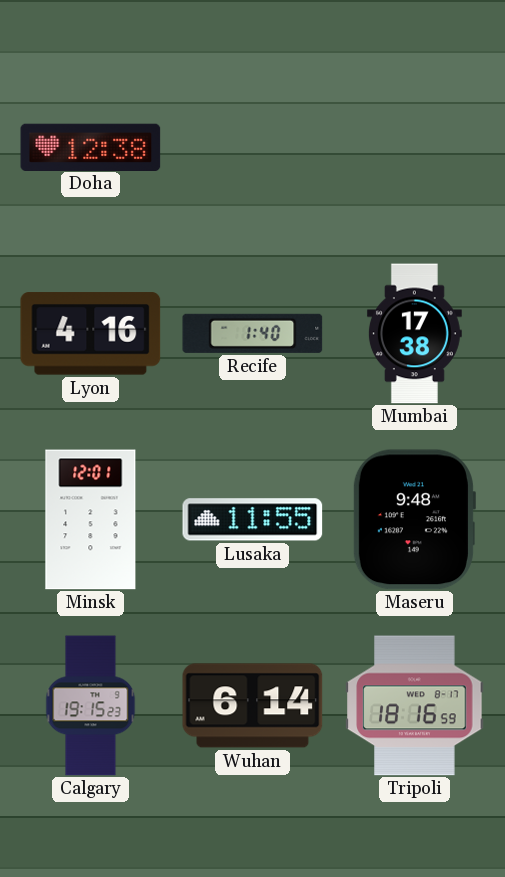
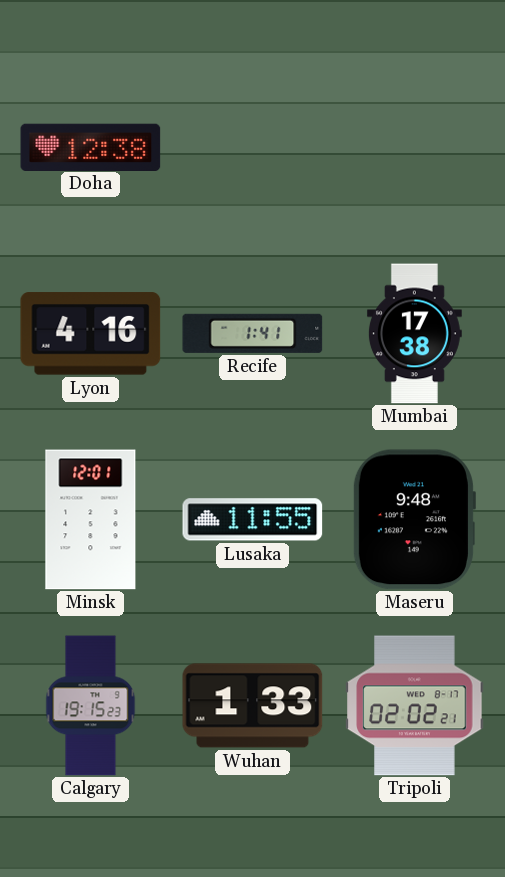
Recife: 1:40 -> 1:41 (253, 333)
Wuhan: 6:14 -> 1:33 (253, 706)
Tripoli: 18:16 -> 02:02 (415, 706)
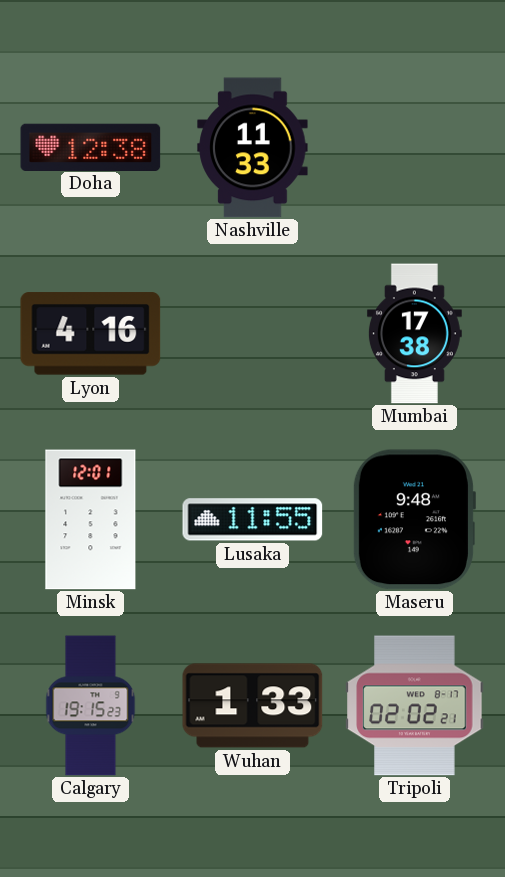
Nashville: none -> 11:33 (253, 148)
Recife: 1:41 -> none (253, 333)
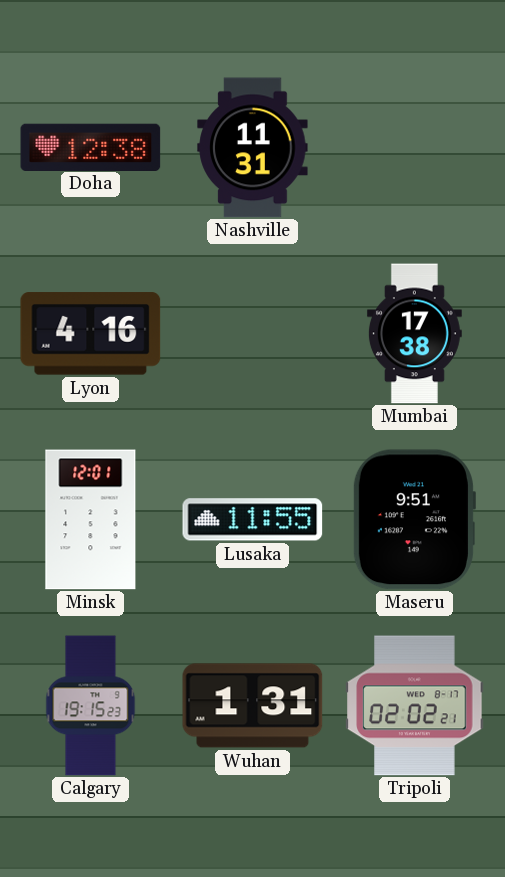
Nashville: 11:33 -> 11:31 (253, 148)
Maseru: 9:48 -> 9:51 (414, 520)
Wuhan: 1:33 -> 1:31 (253, 706)
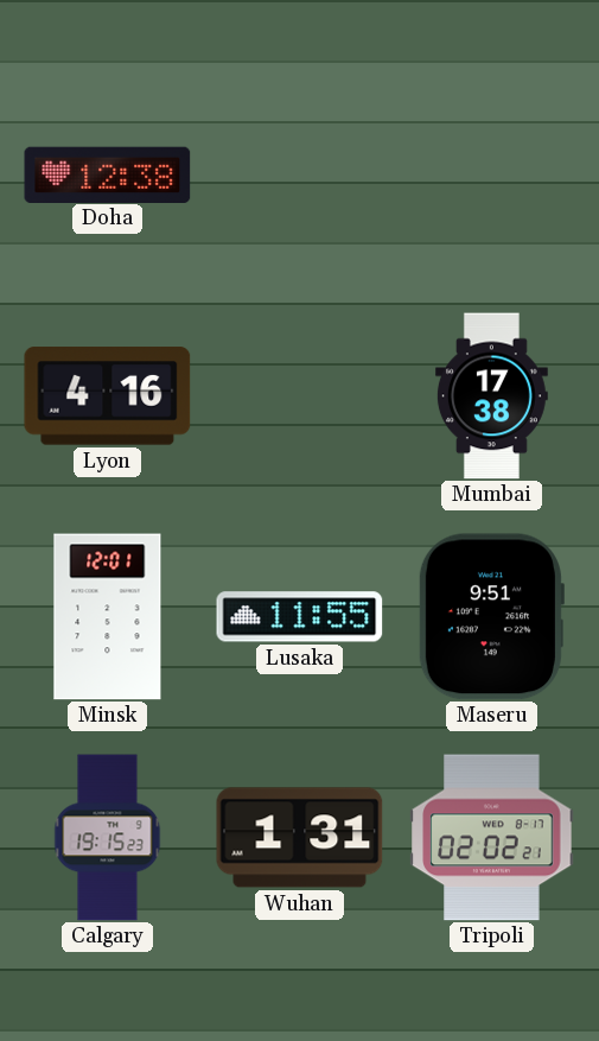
Nashville: 11:31 -> none (253, 148)
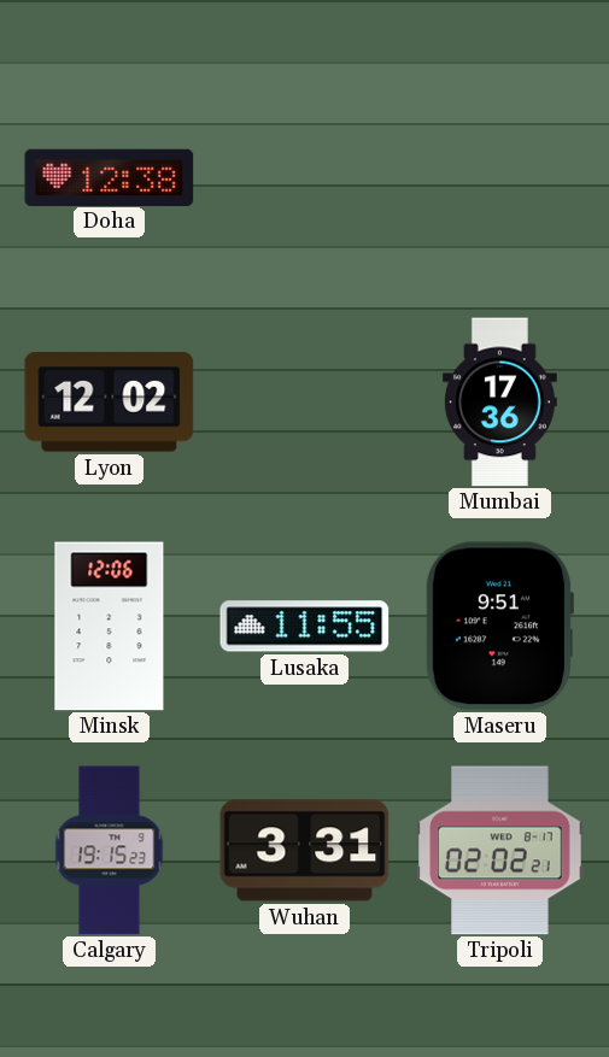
Lyon: 4:16 -> 12:02 (110, 403)
Mumbai: 17:38 -> 17:36 (499, 403)
Minsk: 12:01 -> 12:06 (110, 627)
Wuhan: 1:31 -> 3:31 (305, 851)
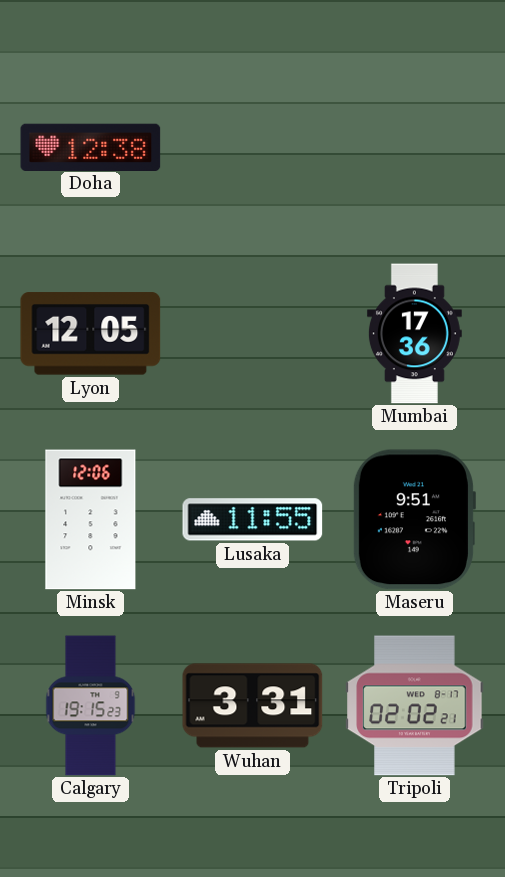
Lyon: 12:02 -> 12:05 (91, 334)
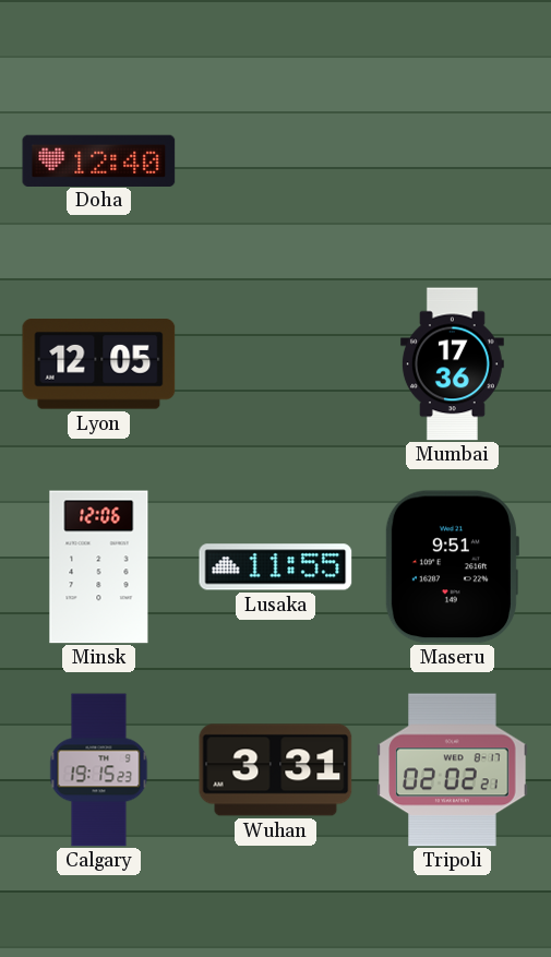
Doha: 12:38 -> 12:40 (99, 160)
